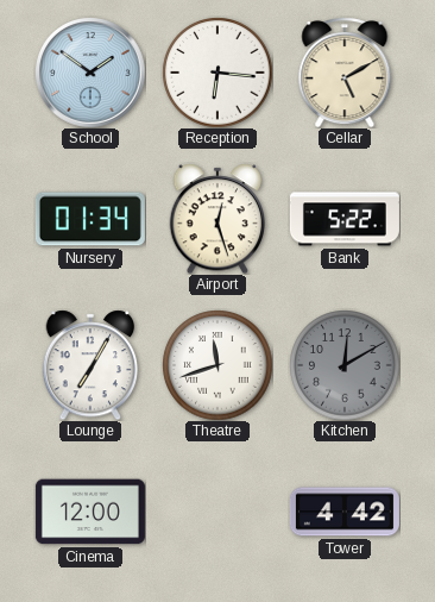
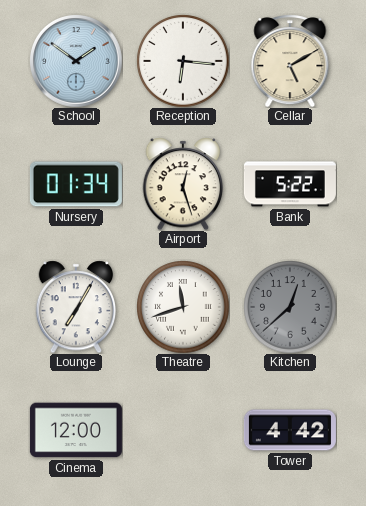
Kitchen: 12:10 -> 12:38 (290, 307)
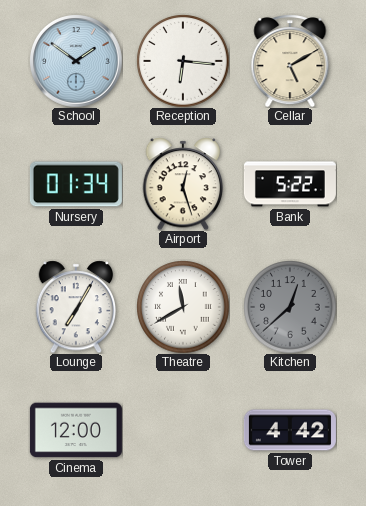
Theatre: 11:42 -> 11:40 (183, 307)
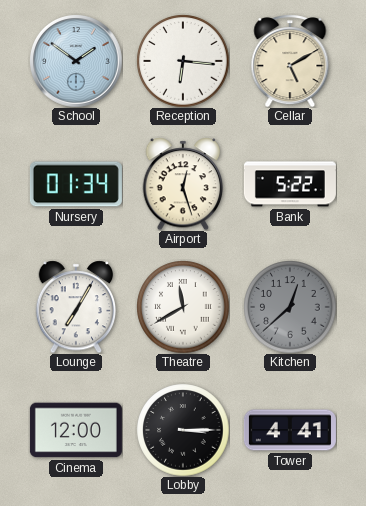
Lobby: none -> 3:15 (183, 430)
Tower: 4:42 -> 4:41 (290, 430)
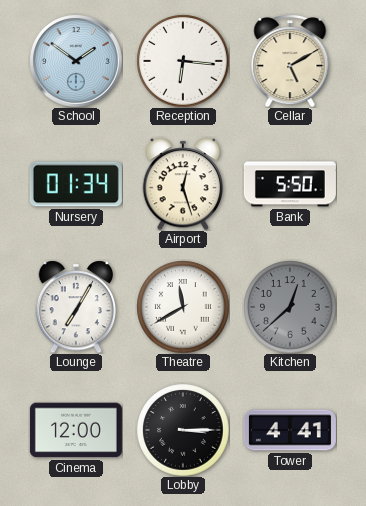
Bank: 5:22 -> 5:50 (290, 184)
